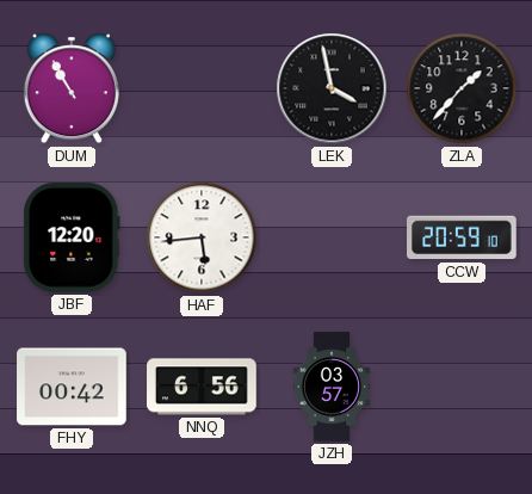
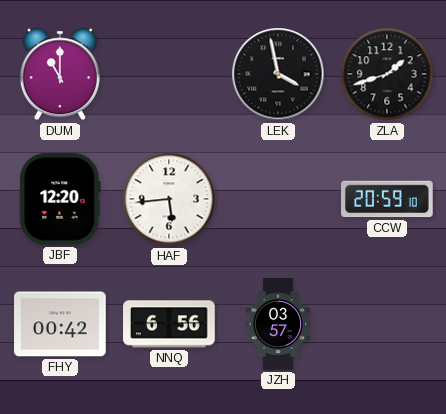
DUM: 10:55 -> 11:00 (60, 74)
ZLA: 1:37 -> 1:42 (387, 74)
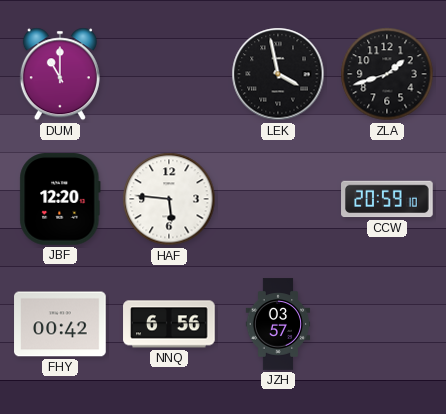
HAF: 5:44 -> 5:46 (169, 199)
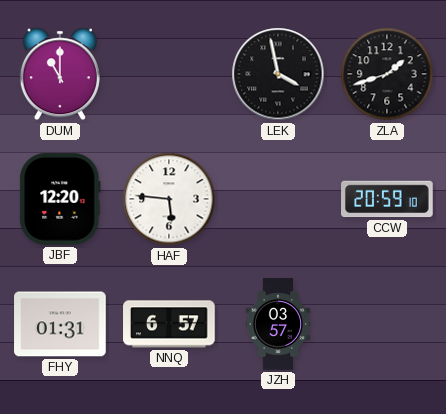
FHY: 00:42 -> 01:31 (60, 324)
NNQ: 6:56 -> 6:57 (169, 324)
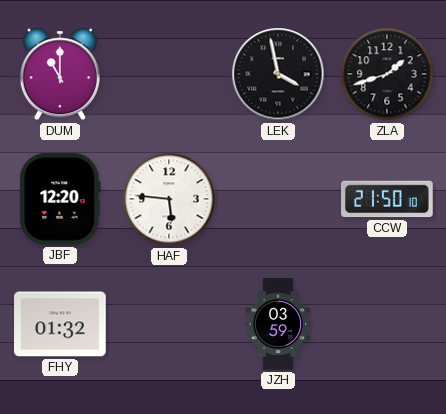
CCW: 20:59 -> 21:50 (387, 199)
FHY: 01:31 -> 01:32 (60, 324)
NNQ: 6:57 -> none (169, 324)
JZH: 03:57 -> 03:59 (278, 324)
